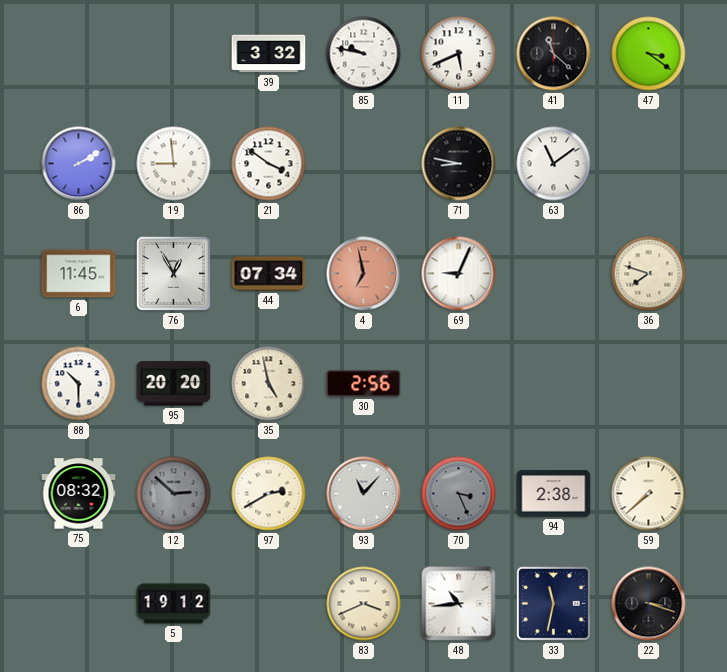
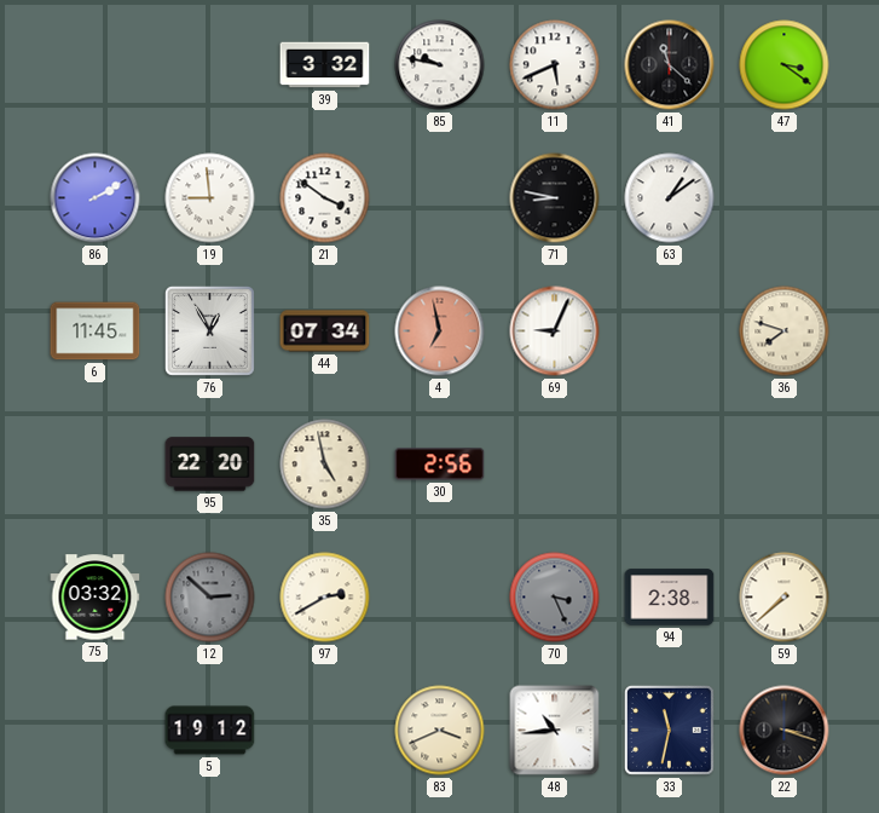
63: 11:09 -> 1:09 (670, 198)
88: 10:30 -> none (79, 384)
95: 20:20 -> 22:20 (210, 465)
75: 08:32 -> 03:32 (96, 598)
93: 11:07 -> none (364, 494)
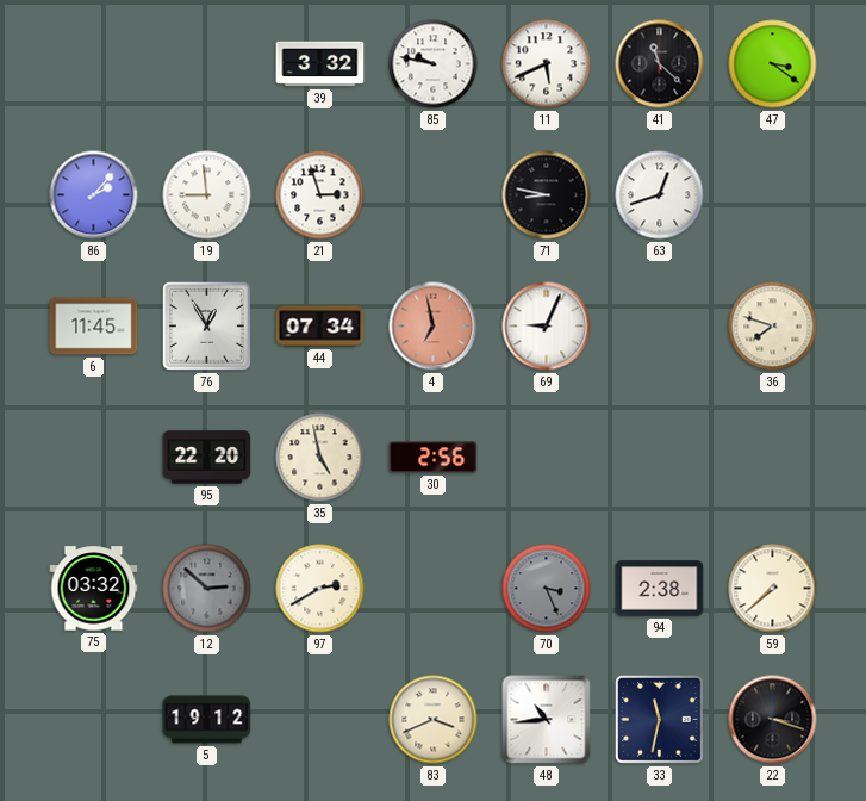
86: 2:10 -> 2:07 (94, 195)
21: 3:51 -> 2:57 (320, 195)
63: 1:09 -> 12:42 (660, 195)
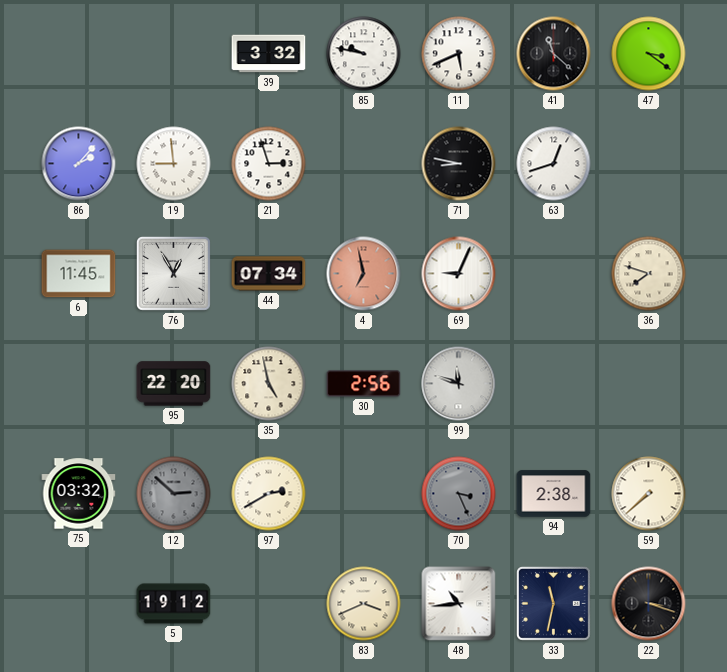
99: none -> 11:48 (459, 384)
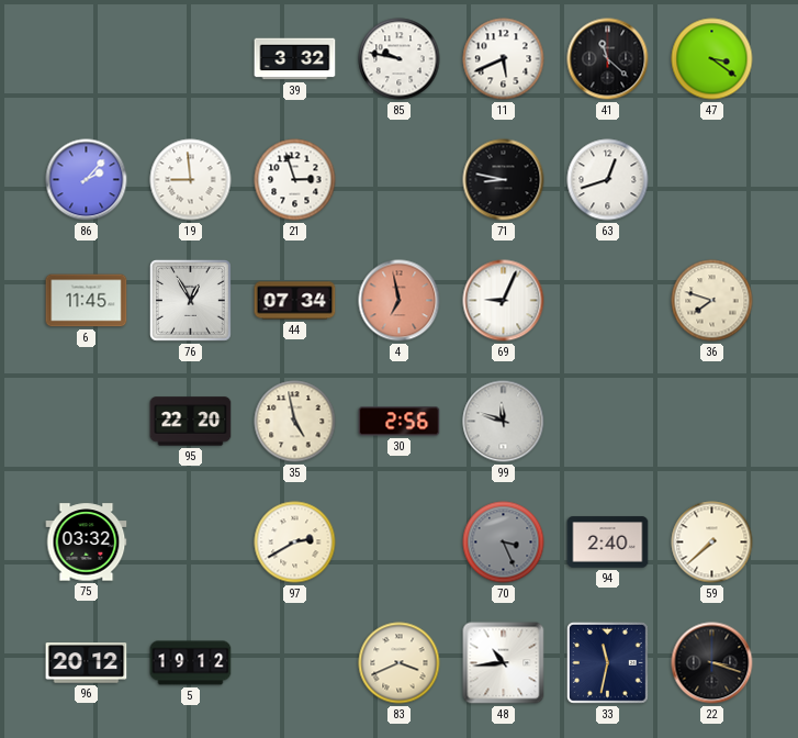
12: 2:52 -> none (174, 494)
94: 2:38 -> 2:40 (608, 543)
96: none -> 20:12 (87, 663)
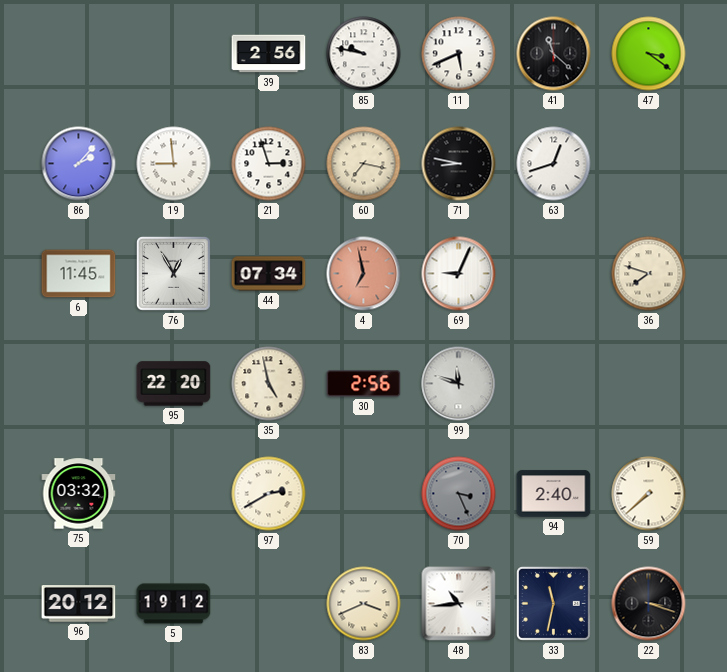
39: 3:32 -> 2:56 (269, 54)
60: none -> 7:17 (364, 164)
